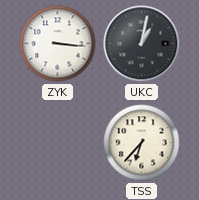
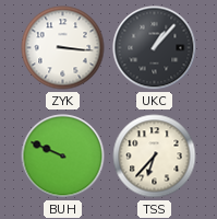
UKC: 1:02 -> 1:07 (155, 48)
BUH: none -> 9:49 (63, 157)
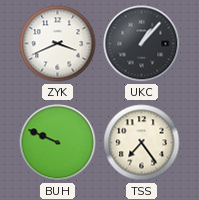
ZYK: 3:16 -> 3:41 (58, 44)
TSS: 6:37 -> 7:24 (142, 143)
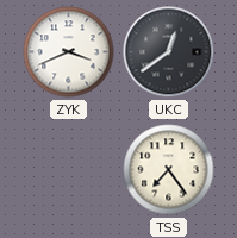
UKC: 1:07 -> 12:39 (169, 52)
BUH: 9:49 -> none (58, 143)
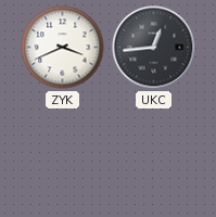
UKC: 12:39 -> 12:44 (154, 48)
TSS: 7:24 -> none (169, 170)
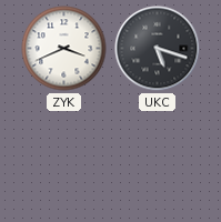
UKC: 12:44 -> 5:18 (158, 49)
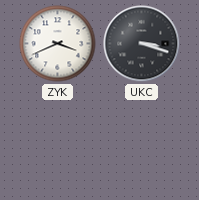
UKC: 5:18 -> 3:18 (142, 44)
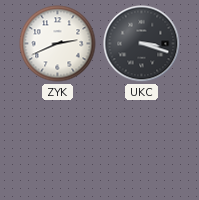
ZYK: 3:41 -> 2:41 (58, 44)
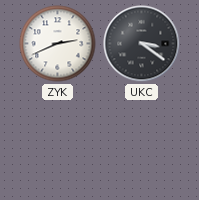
UKC: 3:18 -> 3:21 (142, 44)
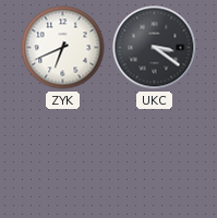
ZYK: 2:41 -> 6:41 (63, 48)
